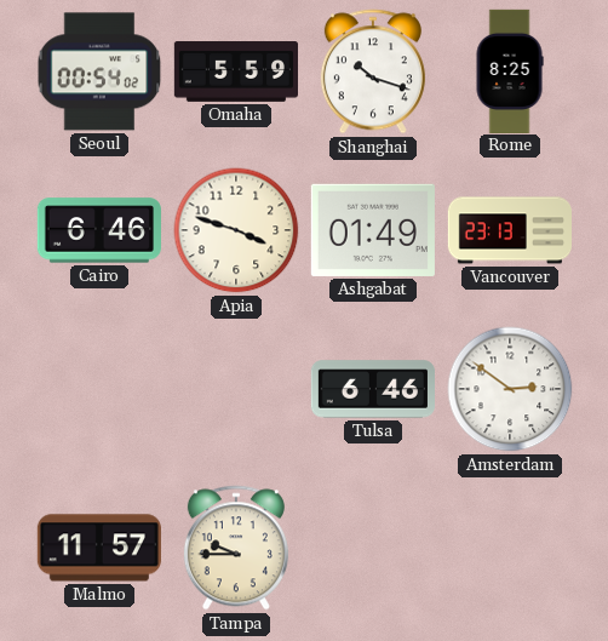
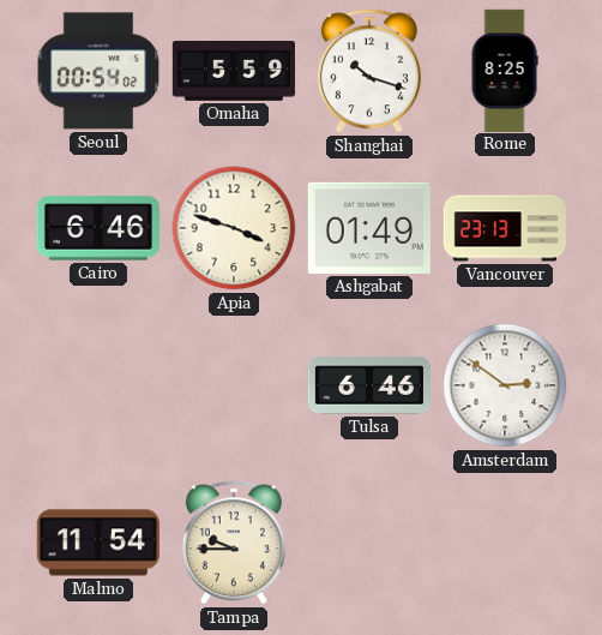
Malmo: 11:57 -> 11:54 (98, 543)
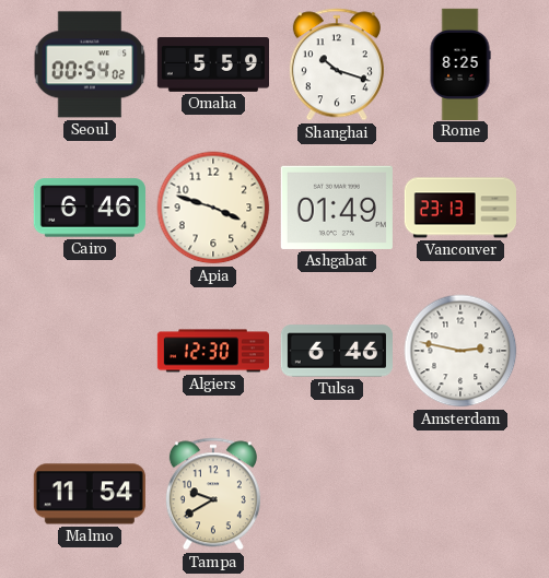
Algiers: none -> 12:30 (213, 351)
Amsterdam: 2:51 -> 2:47 (460, 351)
Tampa: 9:45 -> 9:40 (213, 494)
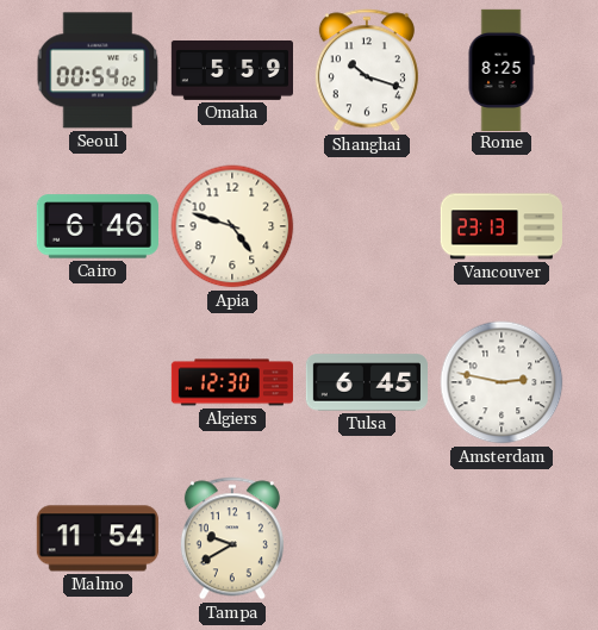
Apia: 3:48 -> 4:48 (232, 226)
Ashgabat: 01:49 -> none (337, 208)
Tulsa: 6:46 -> 6:45 (366, 382)
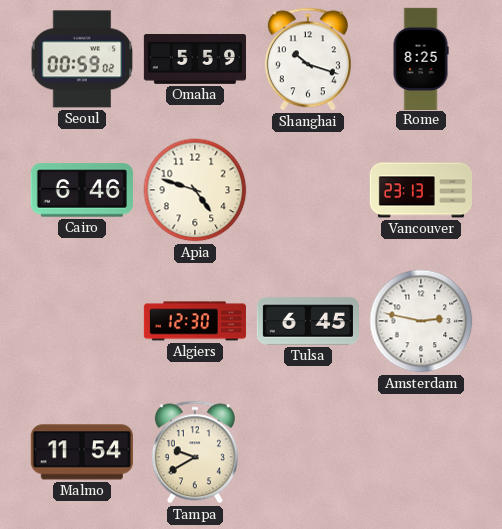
Seoul: 00:54 -> 00:59 (82, 59)
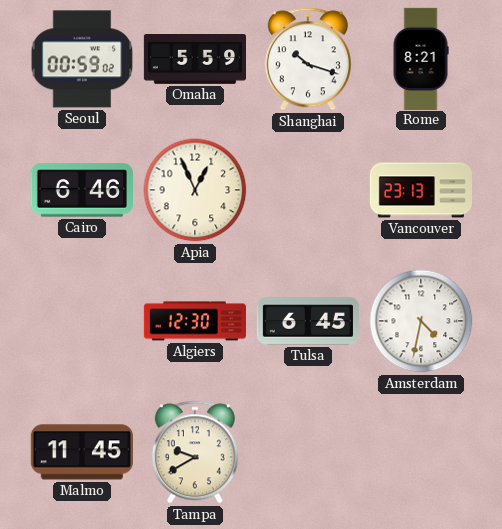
Rome: 8:25 -> 8:21 (421, 58)
Apia: 4:48 -> 12:56 (195, 190)
Amsterdam: 2:47 -> 4:32 (421, 321)
Malmo: 11:54 -> 11:45 (82, 452)
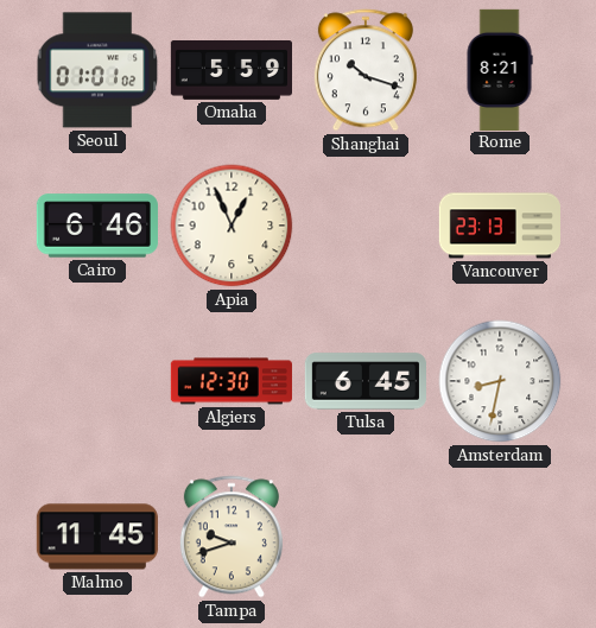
Seoul: 00:59 -> 01:01 (97, 70)
Amsterdam: 4:32 -> 8:32 (500, 381)
Tampa: 9:40 -> 9:42 (232, 537)
